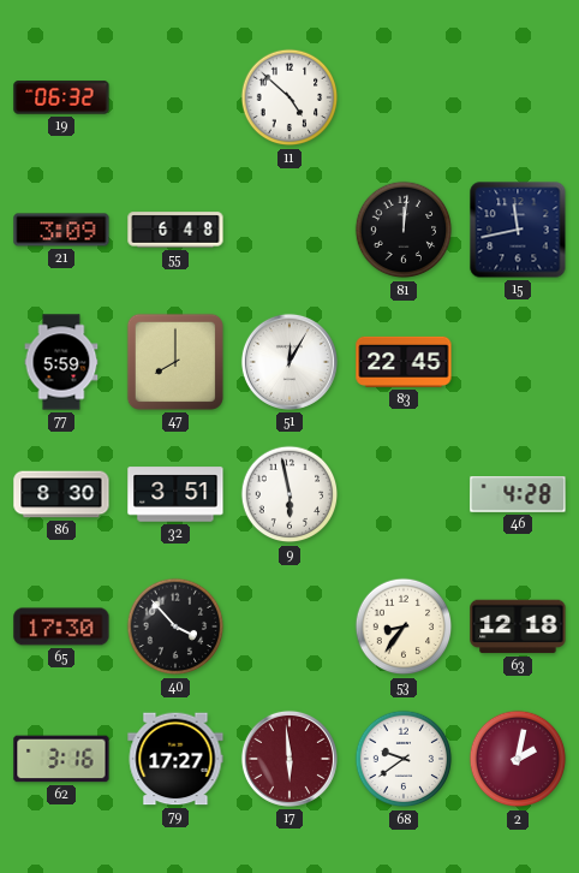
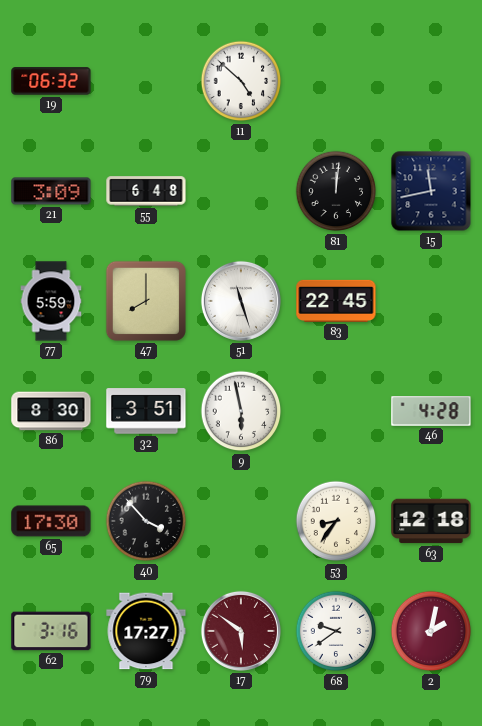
51: 12:05 -> 11:27 (241, 301)
17: 5:59 -> 5:51 (241, 631)
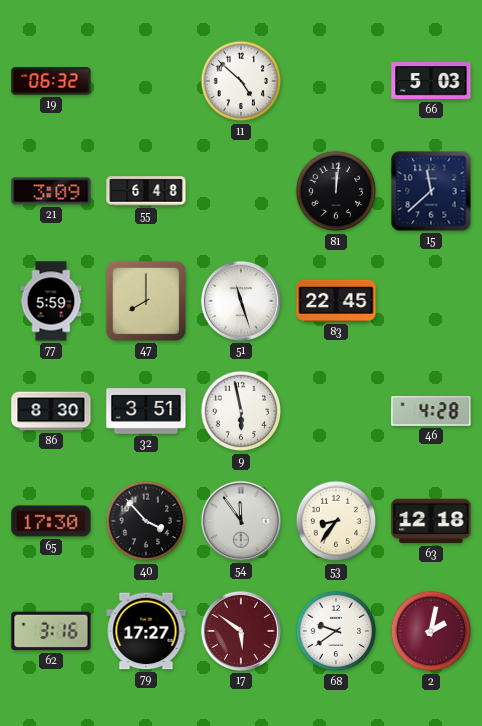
66: none -> 5:03 (431, 81)
15: 11:43 -> 11:38 (431, 191)
54: none -> 11:54 (241, 521)
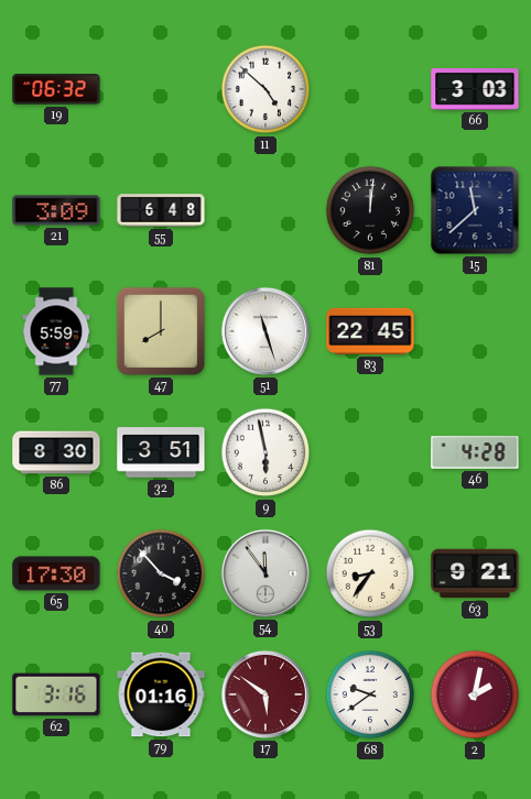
66: 5:03 -> 3:03 (475, 89)
63: 12:18 -> 9:21 (475, 573)
79: 17:27 -> 01:16 (161, 694)
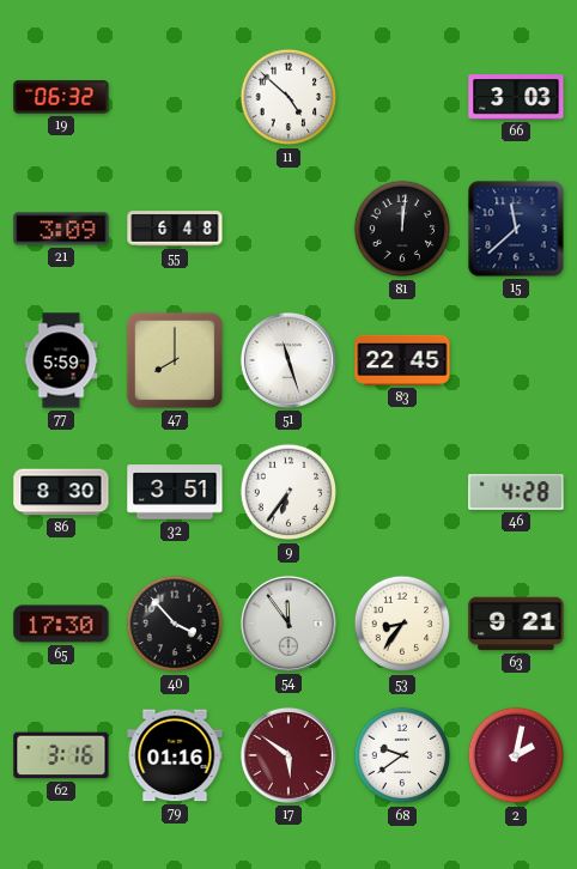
9: 5:58 -> 6:36 (288, 492)
